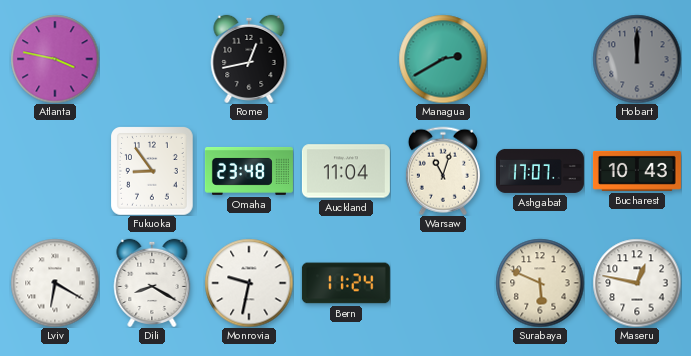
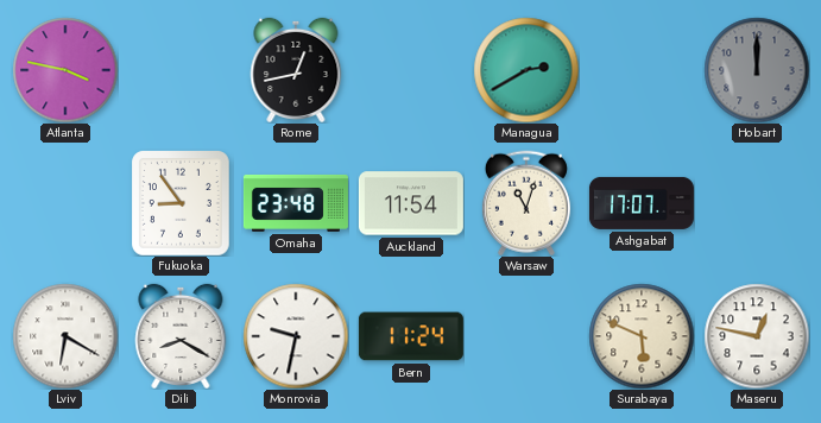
Auckland: 11:04 -> 11:54 (411, 203)
Bucharest: 10:43 -> none (637, 171)
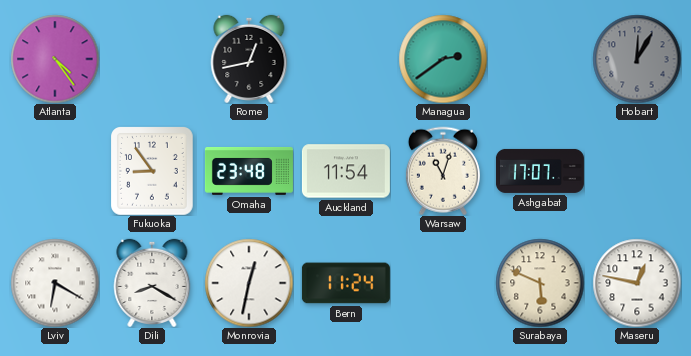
Atlanta: 3:47 -> 4:24 (55, 59)
Managua: 2:40 -> 2:39 (443, 59)
Hobart: 12:00 -> 12:05 (637, 59)
Monrovia: 9:32 -> 12:32 (249, 283)
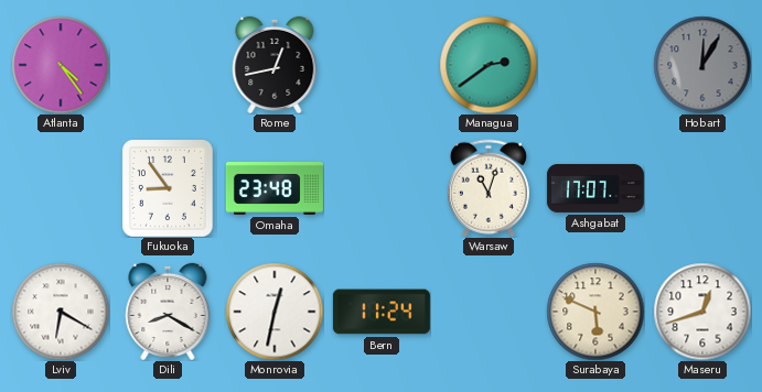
Auckland: 11:54 -> none (346, 171)
Maseru: 12:47 -> 12:42 (702, 312)
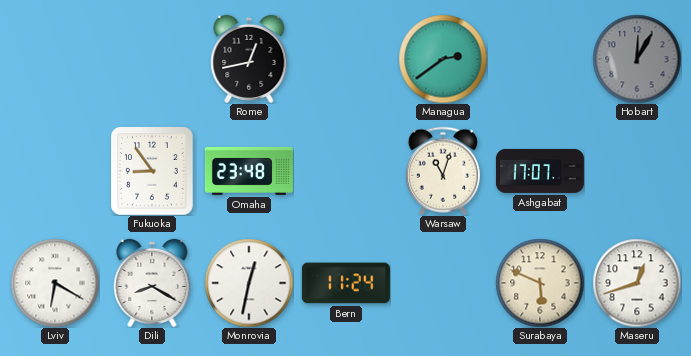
Atlanta: 4:24 -> none (61, 65)
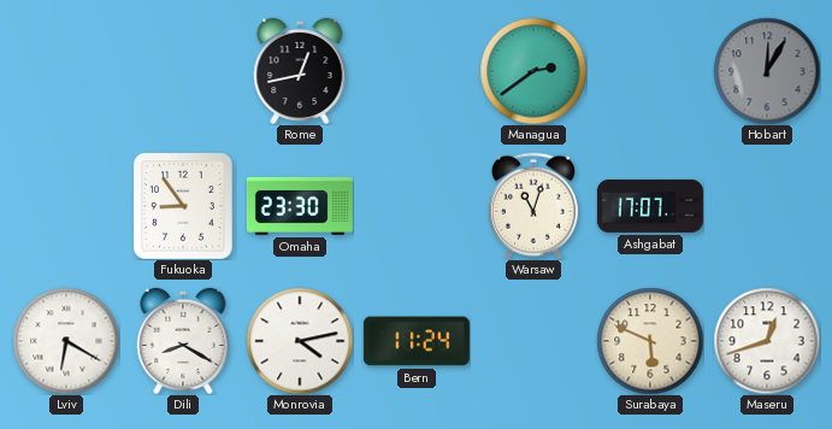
Omaha: 23:48 -> 23:30 (300, 206)
Monrovia: 12:32 -> 4:13 (300, 341)
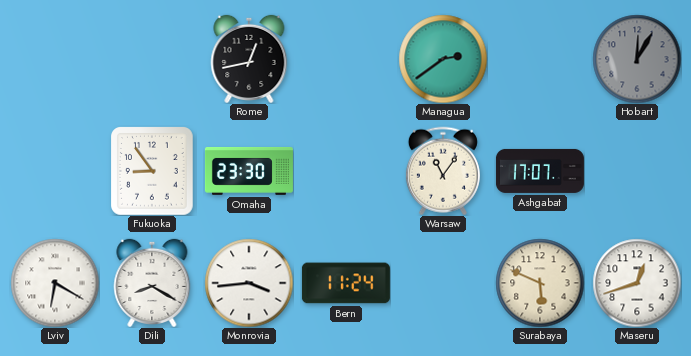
Warsaw: 11:03 -> 11:06 (443, 171)
Monrovia: 4:13 -> 3:44 (249, 283)
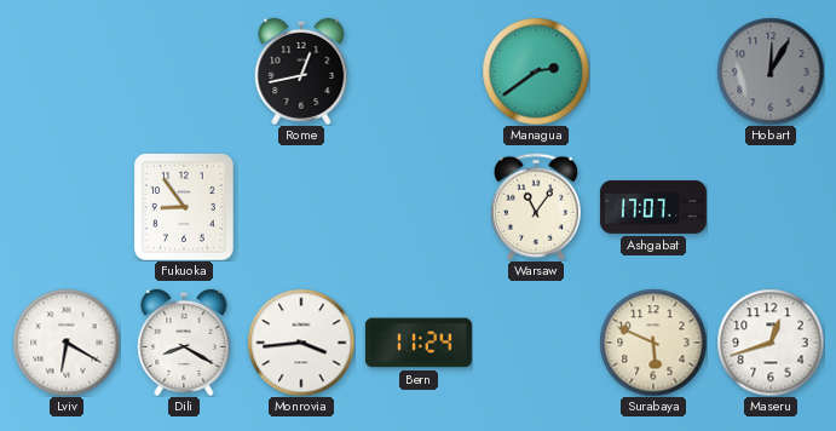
Omaha: 23:30 -> none (249, 171)
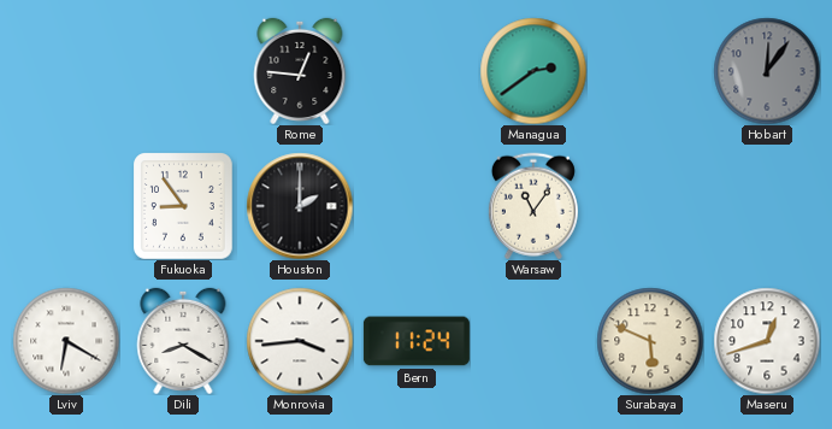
Rome: 12:43 -> 12:46 (300, 71)
Hobart: 12:05 -> 12:06 (767, 71)
Houston: none -> 2:00 (300, 206)
Ashgabat: 17:07 -> none (653, 207)
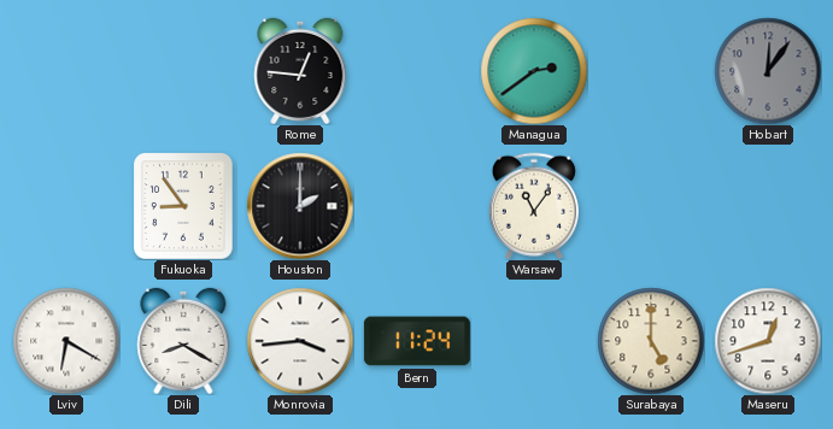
Surabaya: 5:49 -> 5:00 (651, 341)
